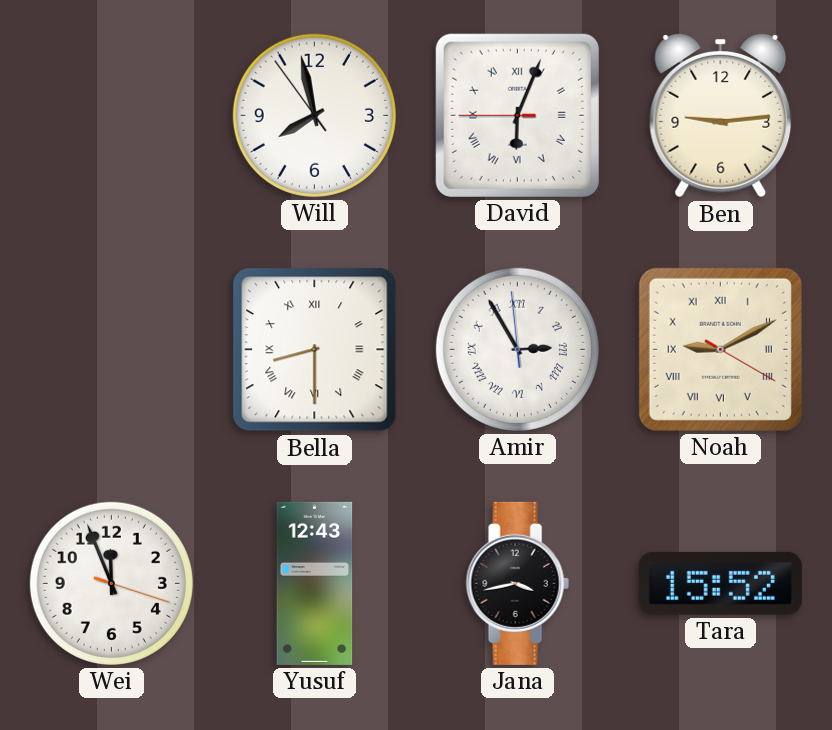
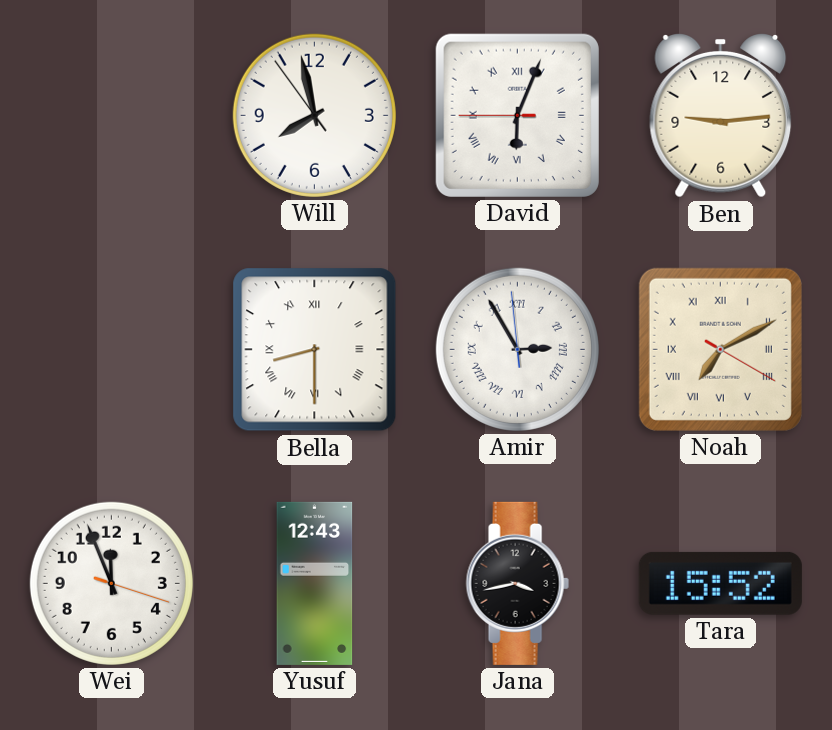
Noah: 9:10 -> 7:10 (720, 349)
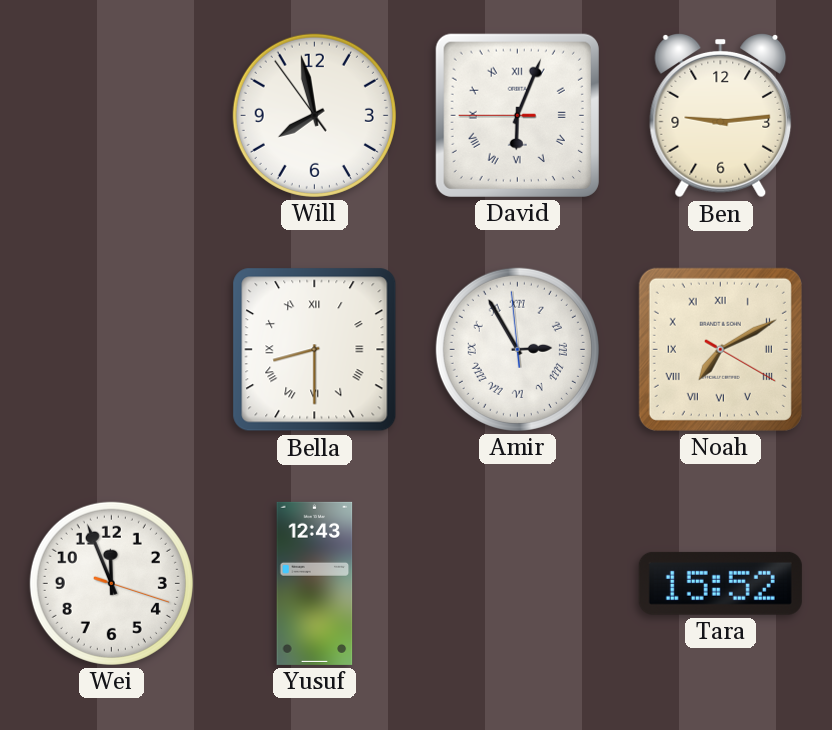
Jana: 3:43 -> none (517, 583)
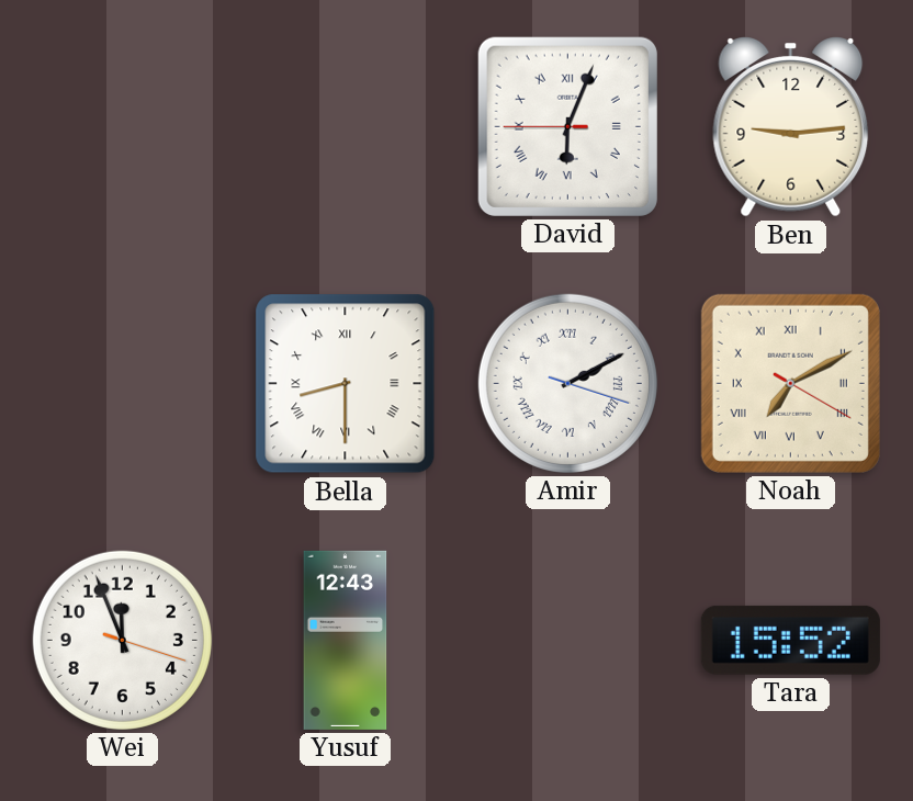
Will: 7:57 -> none (314, 115)
Amir: 2:54 -> 2:10 (567, 383)
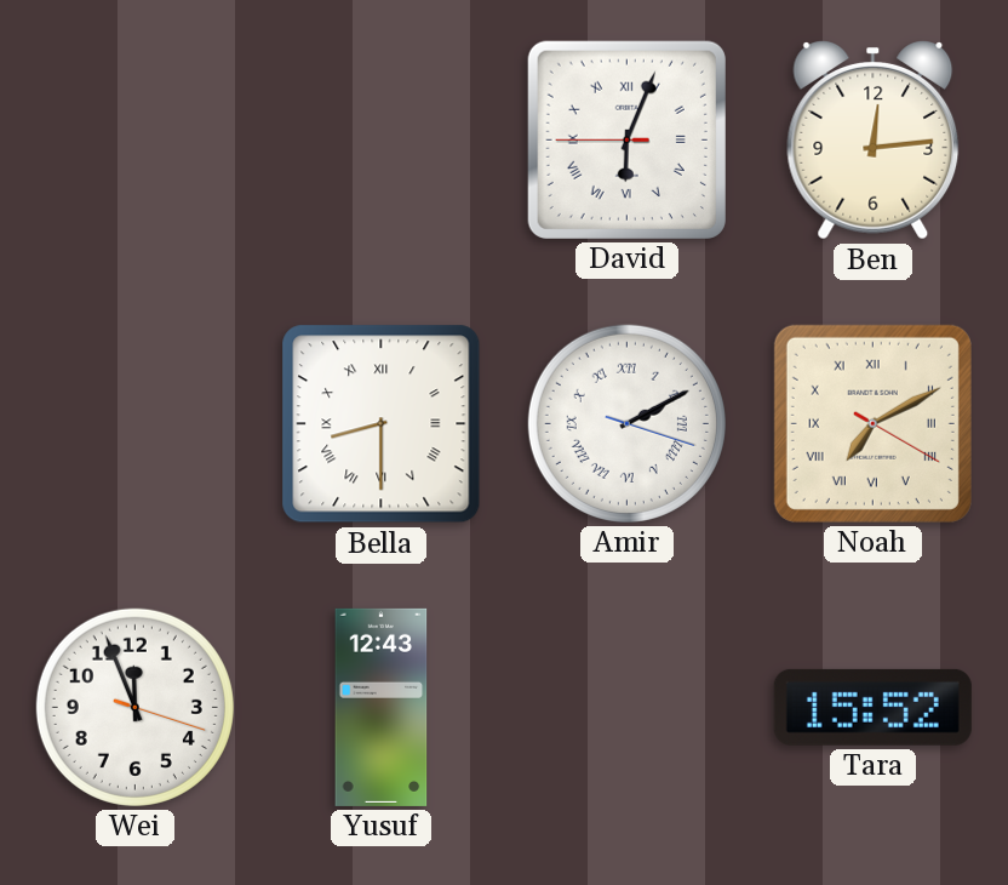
Ben: 9:14 -> 12:14 (874, 141)
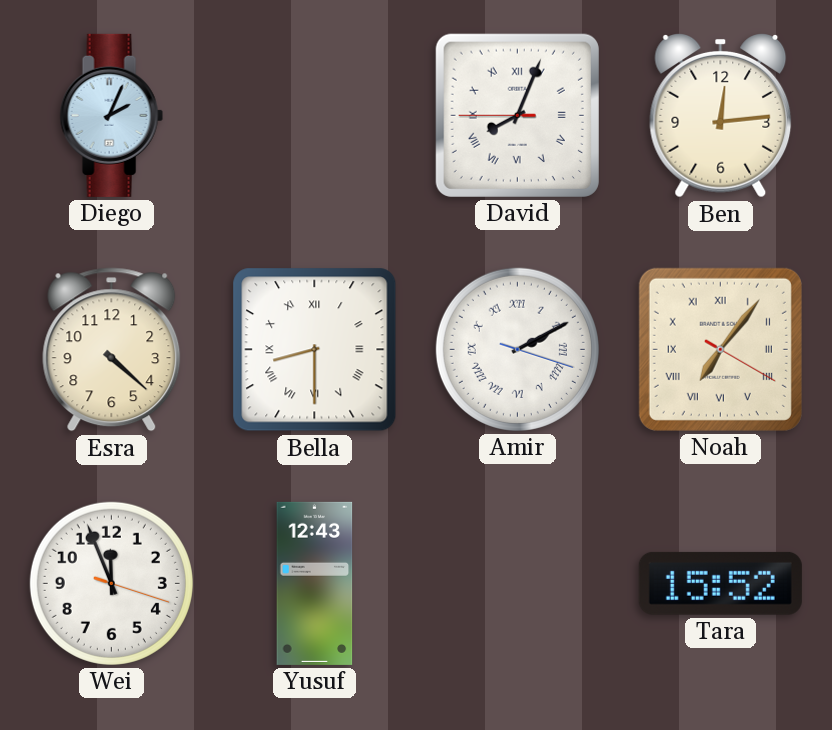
Diego: none -> 2:04 (111, 115)
David: 6:03 -> 8:03 (517, 115)
Esra: none -> 4:22 (112, 350)
Noah: 7:10 -> 7:06 (720, 349)
